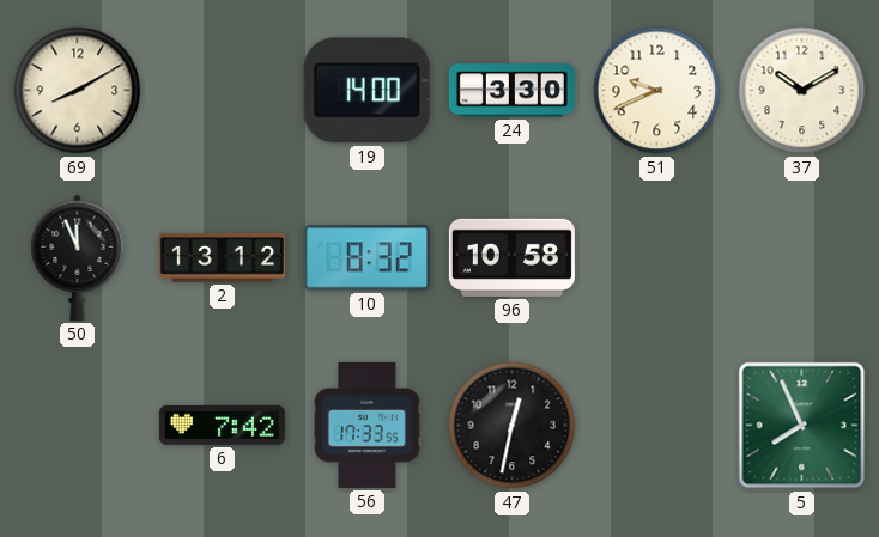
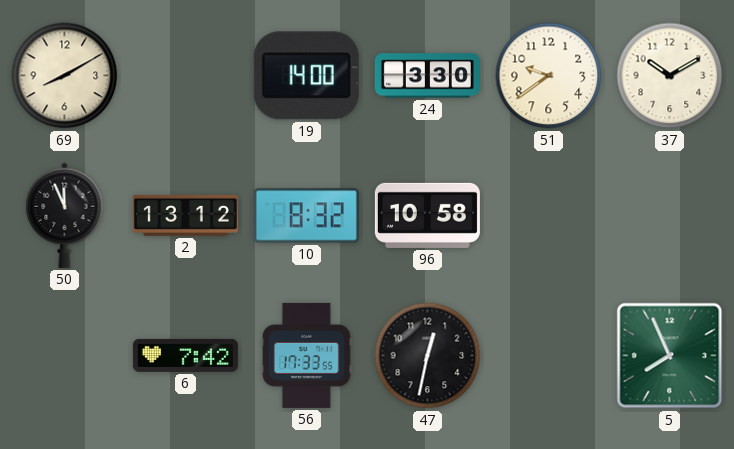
51: 9:41 -> 9:39 (549, 76)
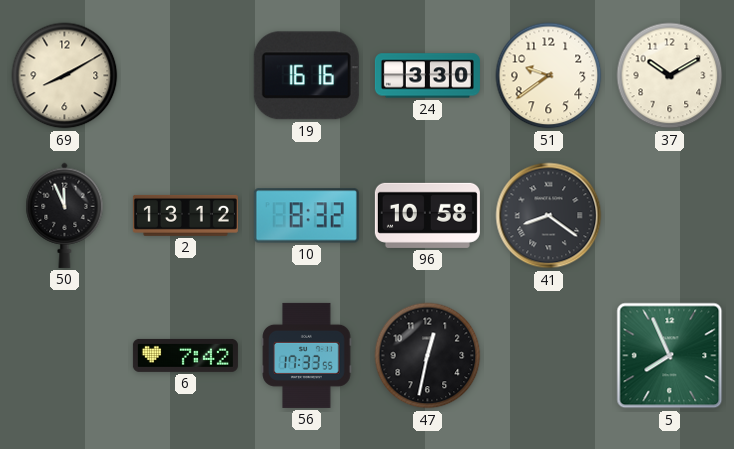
19: 14:00 -> 16:16 (306, 76)
41: none -> 8:21 (549, 216)
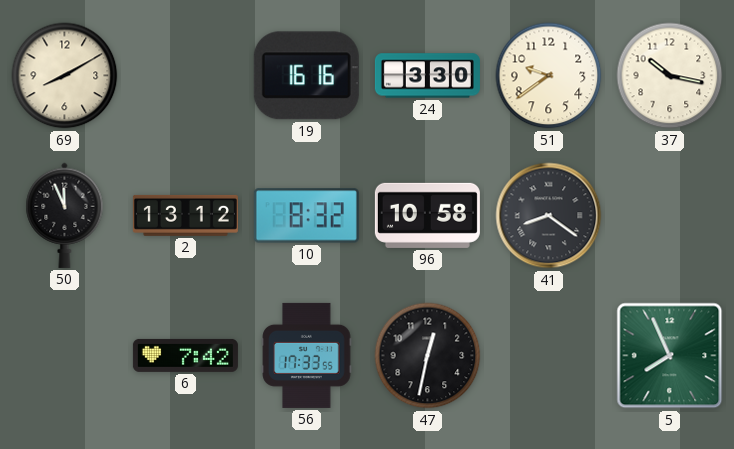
37: 10:10 -> 10:17 (670, 76)
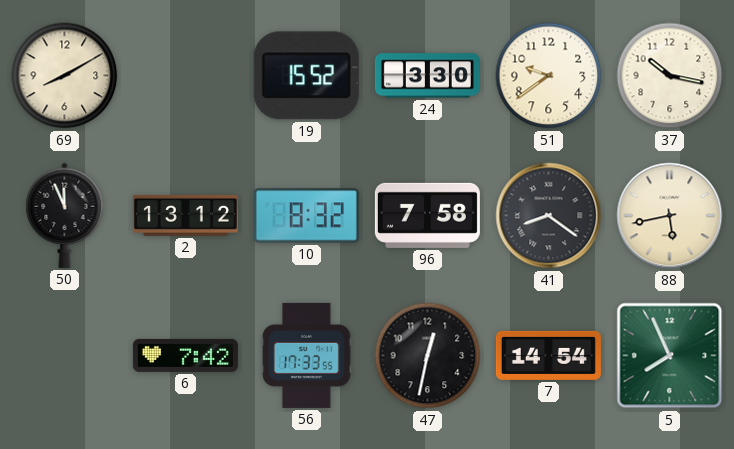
19: 16:16 -> 15:52 (306, 76)
96: 10:58 -> 7:58 (427, 215)
88: none -> 5:43 (670, 216)
7: none -> 14:54 (548, 355)
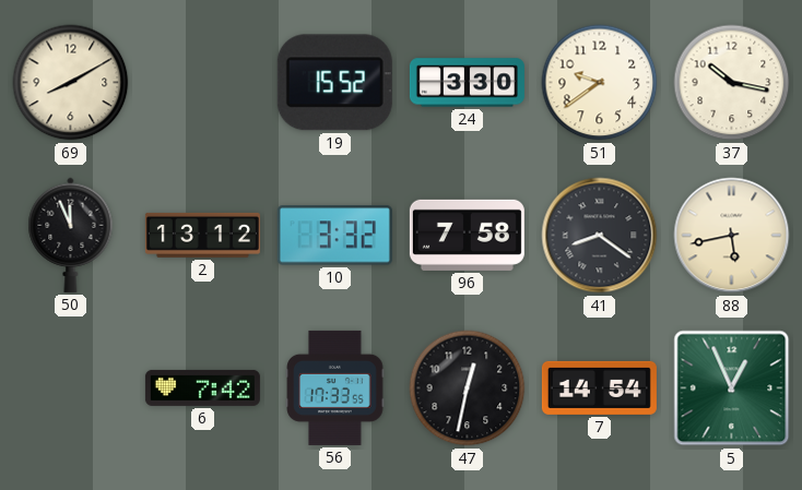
10: 8:32 -> 3:32 (334, 236)
5: 7:56 -> 12:56 (732, 389)
